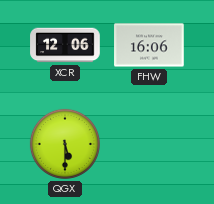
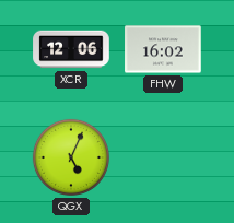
FHW: 16:06 -> 16:02 (163, 49)
QGX: 5:30 -> 5:04 (71, 157)
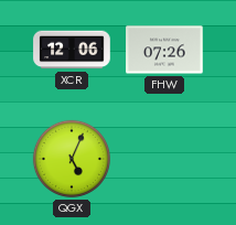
FHW: 16:02 -> 07:26 (164, 50)
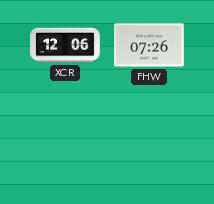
QGX: 5:04 -> none (72, 159)
